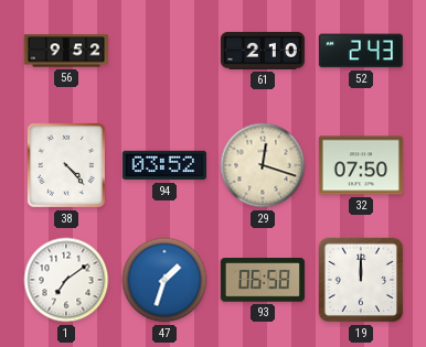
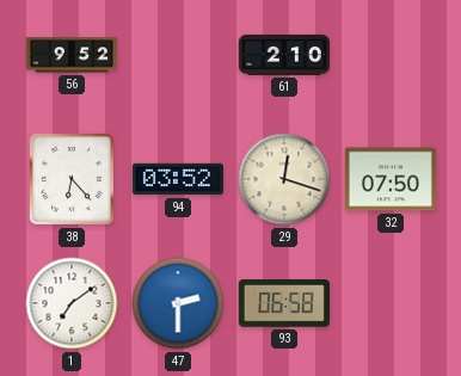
52: 2:43 -> none (361, 51)
38: 4:23 -> 6:23 (72, 179)
47: 1:33 -> 2:30 (178, 303)
19: 12:00 -> none (361, 280)
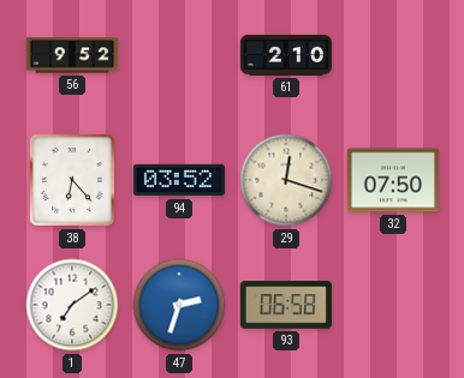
47: 2:30 -> 2:33 (179, 305)
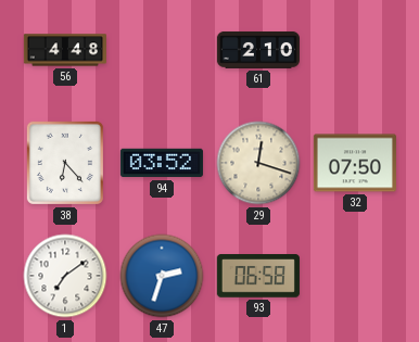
56: 9:52 -> 4:48 (65, 50)
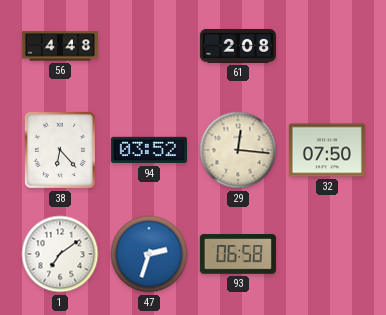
61: 2:10 -> 2:08 (238, 46)
29: 12:18 -> 12:16 (238, 150)
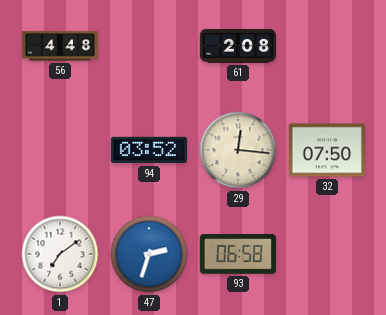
38: 6:23 -> none (60, 150)
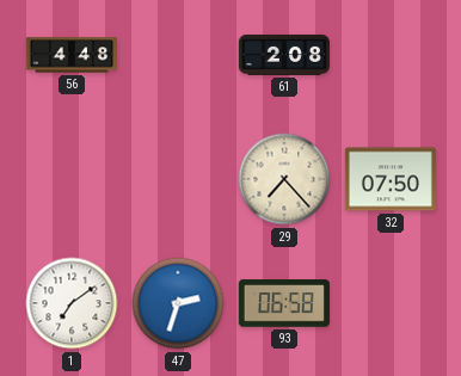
94: 03:52 -> none (149, 150)
29: 12:16 -> 7:23 (284, 179)
